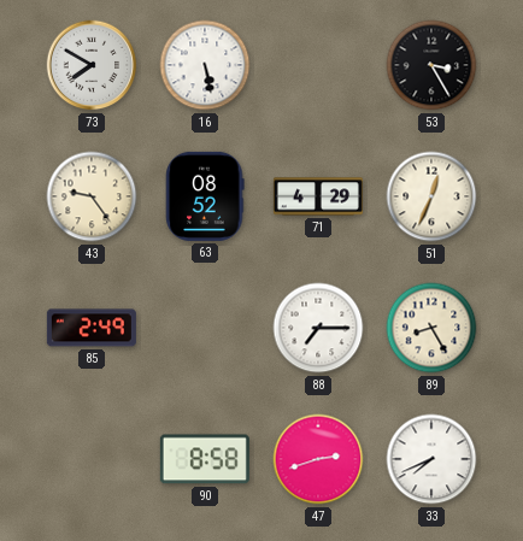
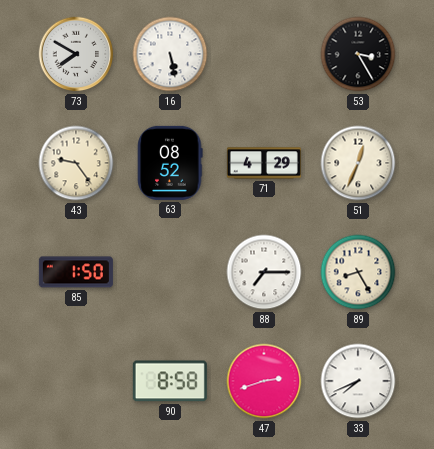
85: 2:49 -> 1:50 (76, 272)
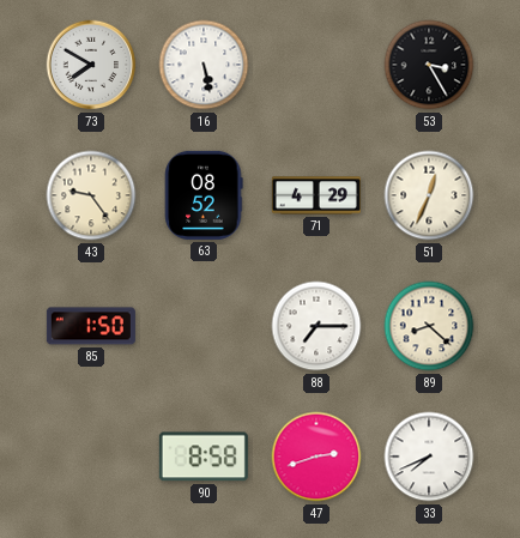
89: 8:25 -> 8:22 (429, 326)
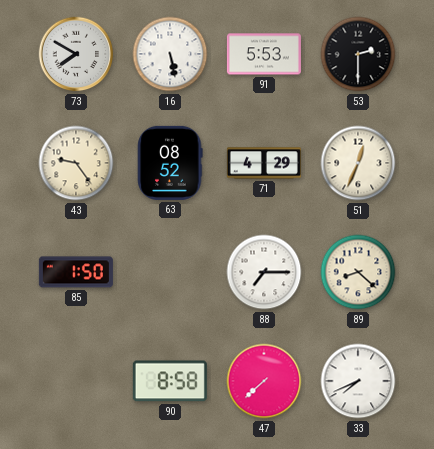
91: none -> 5:53 (264, 54)
53: 3:25 -> 2:30 (358, 54)
47: 2:42 -> 7:38 (264, 381)
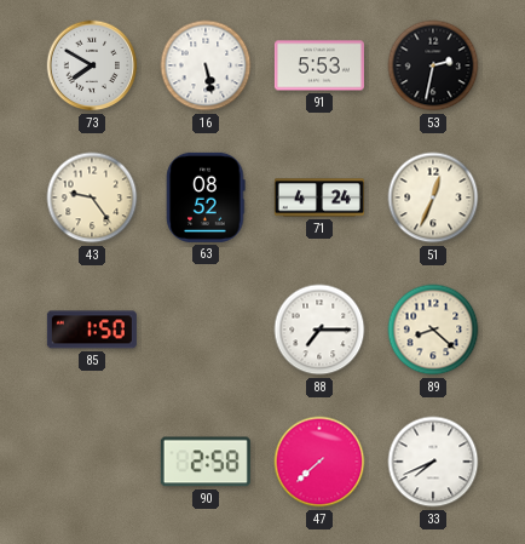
53: 2:30 -> 2:32 (433, 65)
71: 4:29 -> 4:24 (319, 197)
90: 8:58 -> 2:58 (206, 462)
